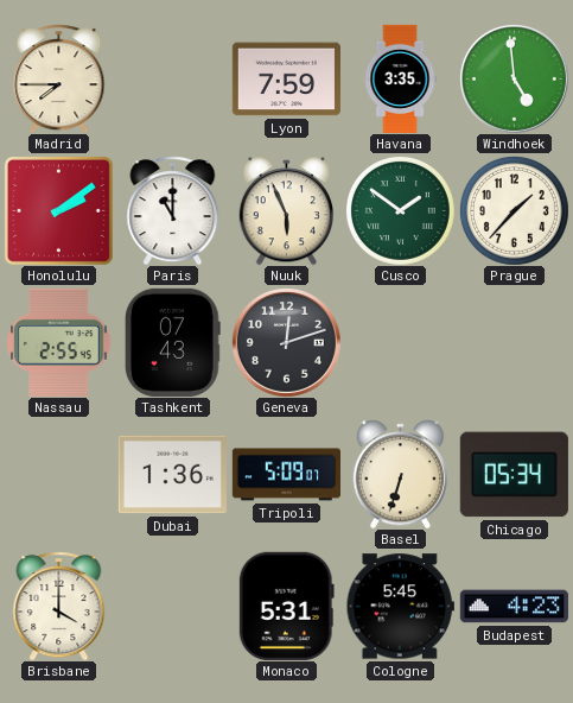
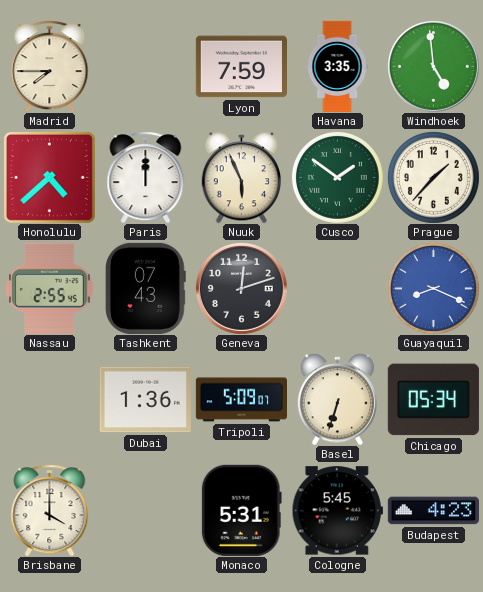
Honolulu: 2:09 -> 4:38 (49, 177)
Paris: 11:00 -> 12:00 (146, 177)
Guayaquil: none -> 8:19 (433, 288)
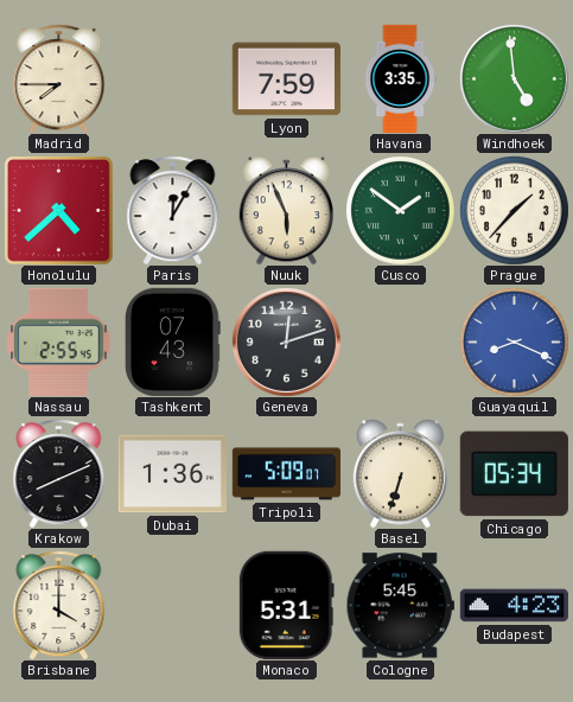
Paris: 12:00 -> 12:05 (173, 210)
Krakow: none -> 8:11 (59, 473)
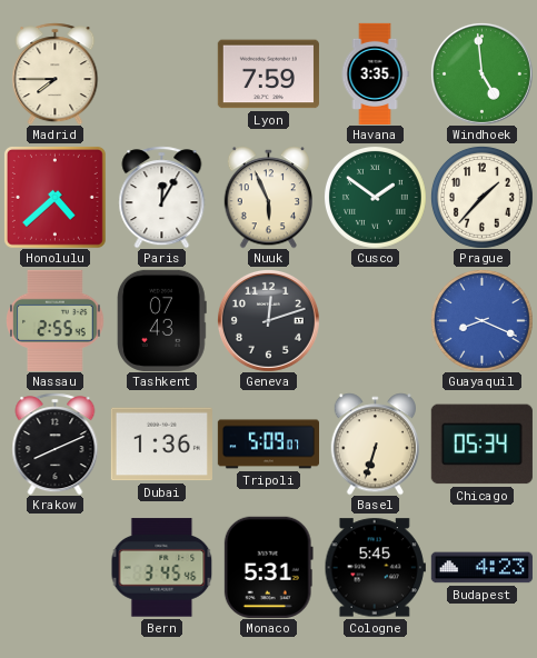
Brisbane: 4:00 -> none (59, 605)
Bern: none -> 3:45 (161, 568)
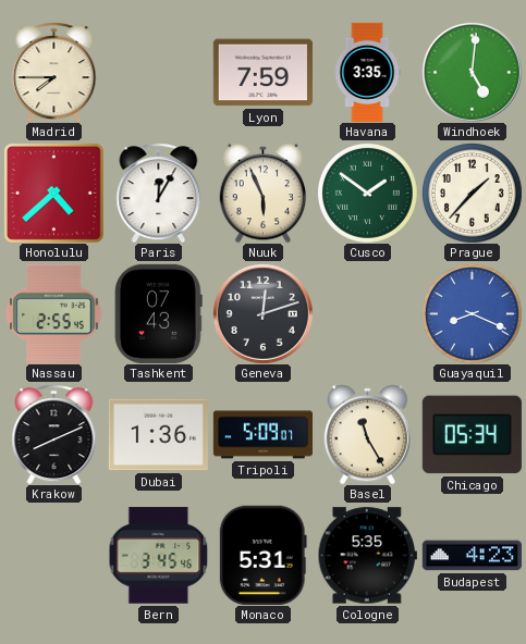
Windhoek: 4:59 -> 5:01 (472, 72)
Basel: 6:33 -> 11:25 (367, 434)
Cologne: 5:45 -> 5:35 (367, 556)
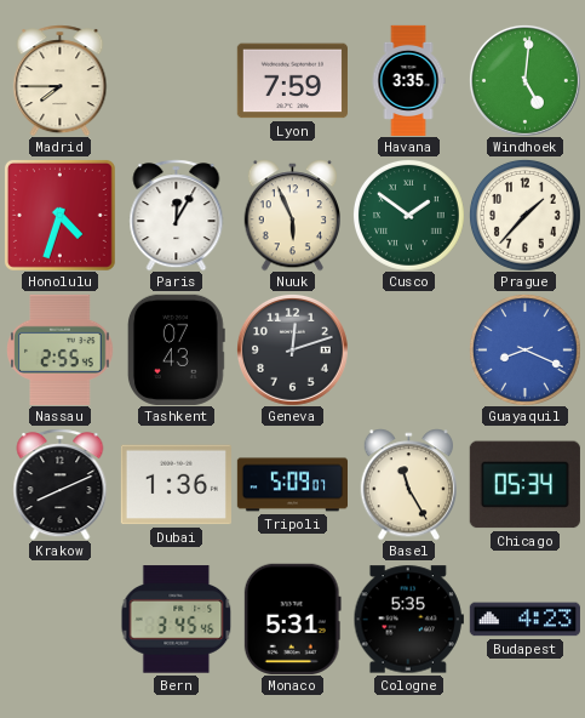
Honolulu: 4:38 -> 4:33 (59, 215)
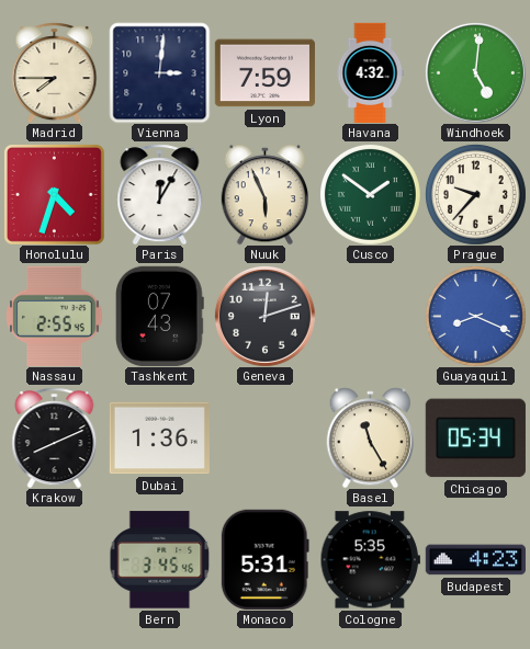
Vienna: none -> 3:01 (159, 72)
Havana: 3:35 -> 4:32 (370, 72)
Prague: 1:37 -> 9:37 (475, 194)
Tripoli: 5:09 -> none (292, 485)
